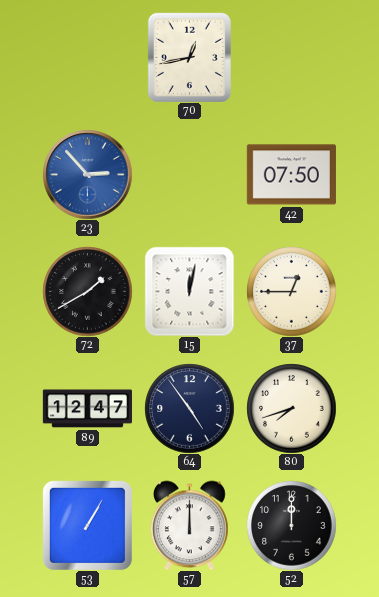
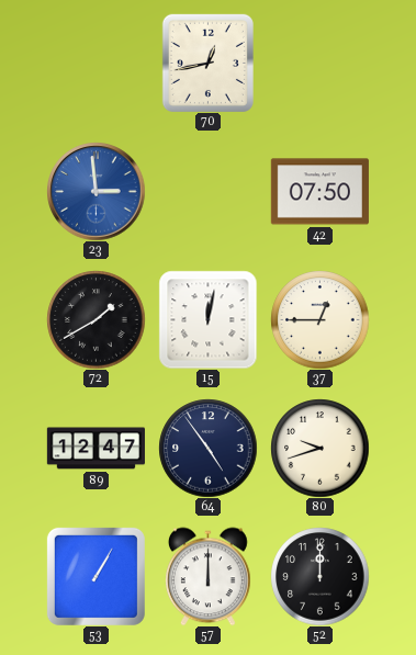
23: 2:53 -> 2:59 (95, 191)
80: 7:42 -> 9:42 (319, 448)
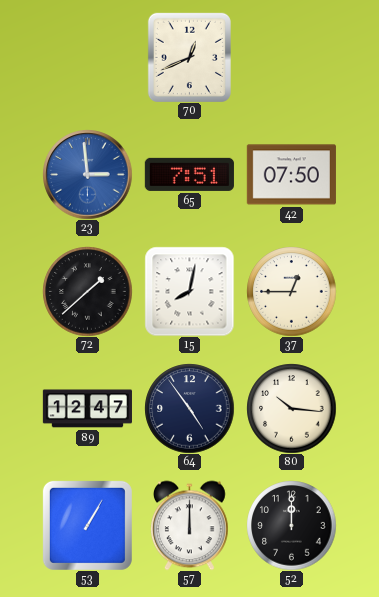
70: 12:43 -> 12:41 (189, 57)
65: none -> 7:51 (189, 174)
72: 1:40 -> 1:38 (87, 291)
15: 12:02 -> 8:02 (189, 291)
80: 9:42 -> 10:16 (291, 408)
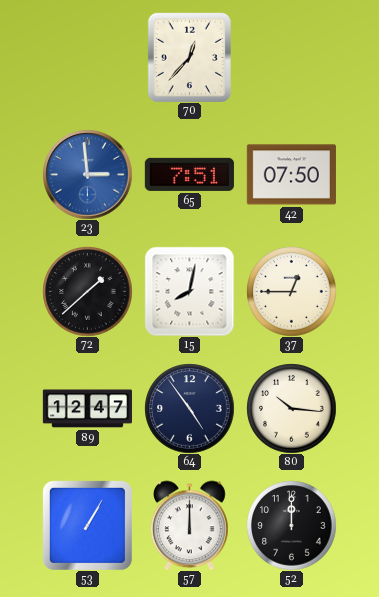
70: 12:41 -> 12:37 (189, 57)
